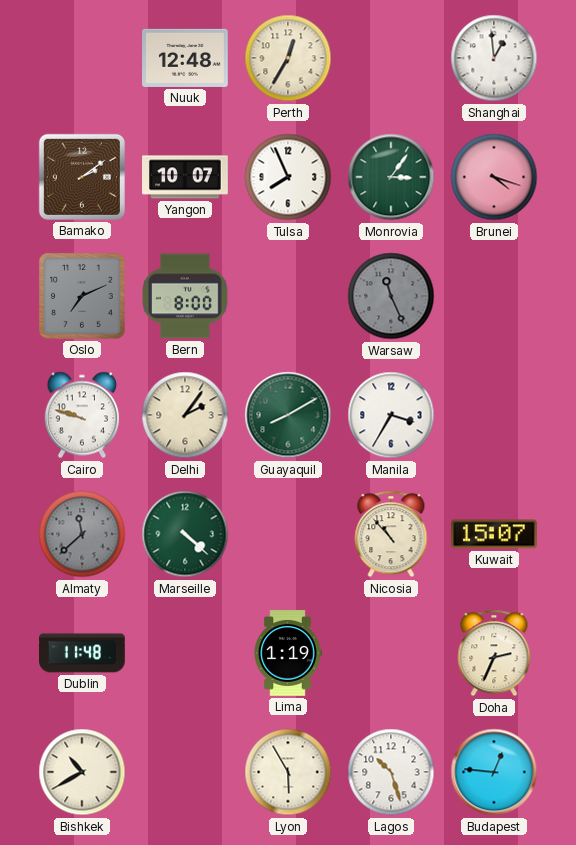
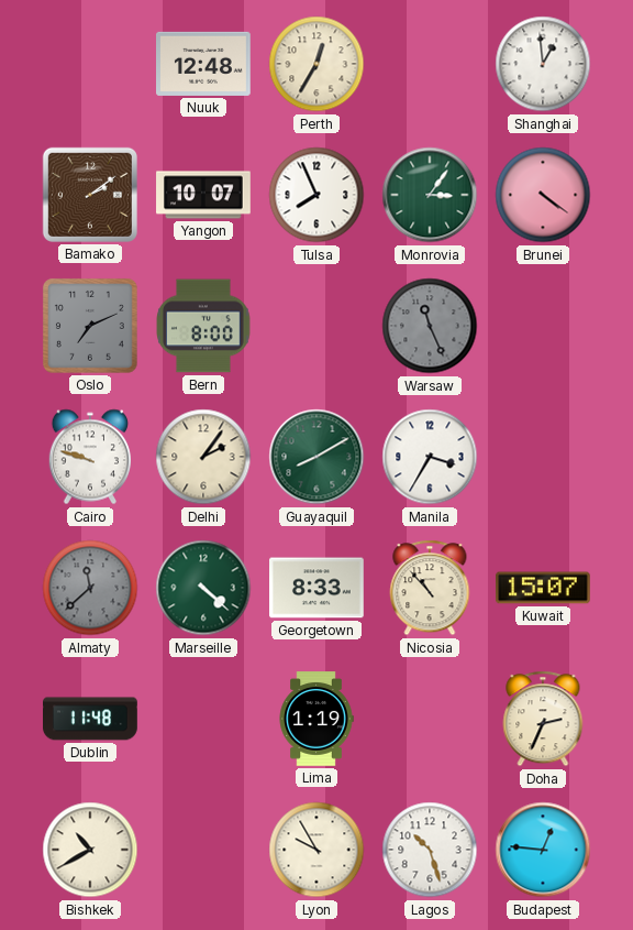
Brunei: 4:18 -> 4:21 (543, 195)
Georgetown: none -> 8:33 (318, 588)
Lyon: 5:55 -> 9:55 (316, 850)
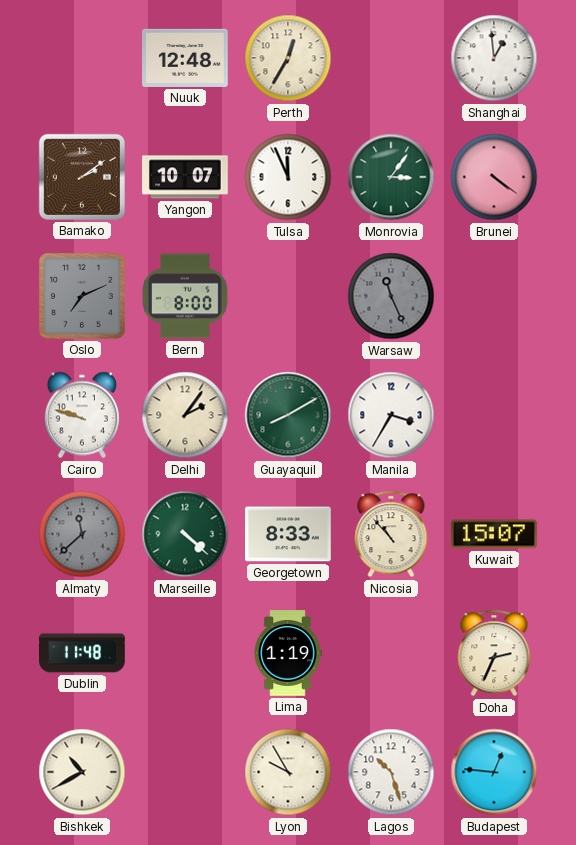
Tulsa: 7:56 -> 11:56 (288, 177)
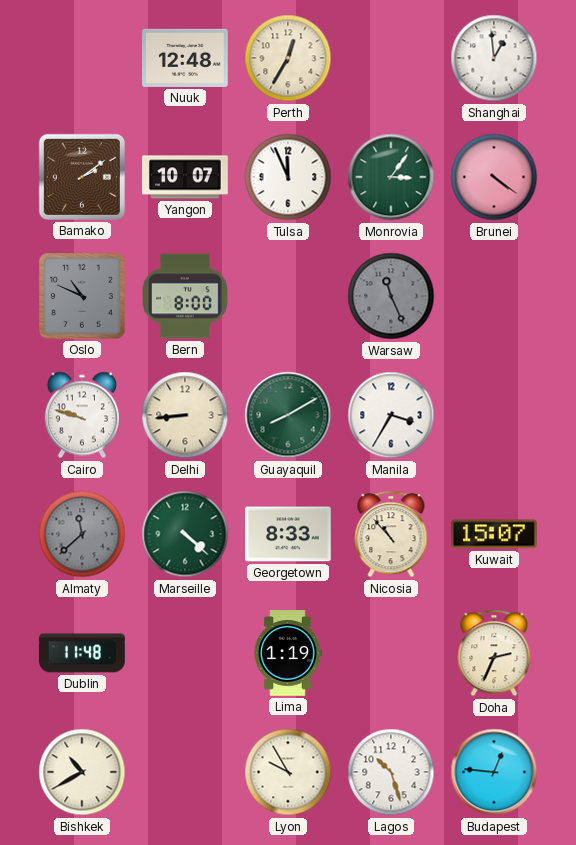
Oslo: 7:11 -> 10:49 (82, 296)
Delhi: 2:06 -> 8:44 (185, 415)
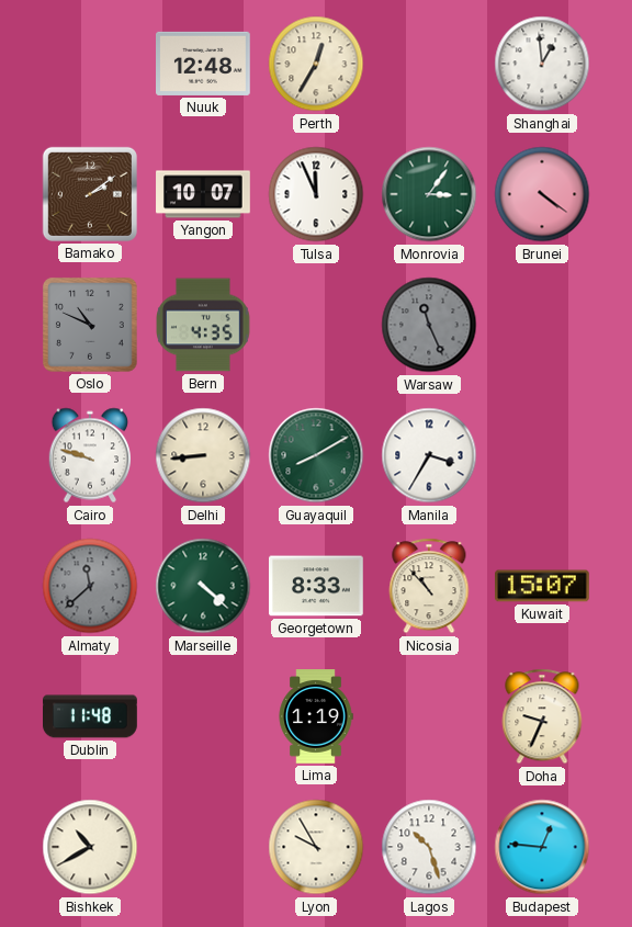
Bern: 8:00 -> 4:35 (203, 325)
Doha: 2:34 -> 9:34 (542, 716)
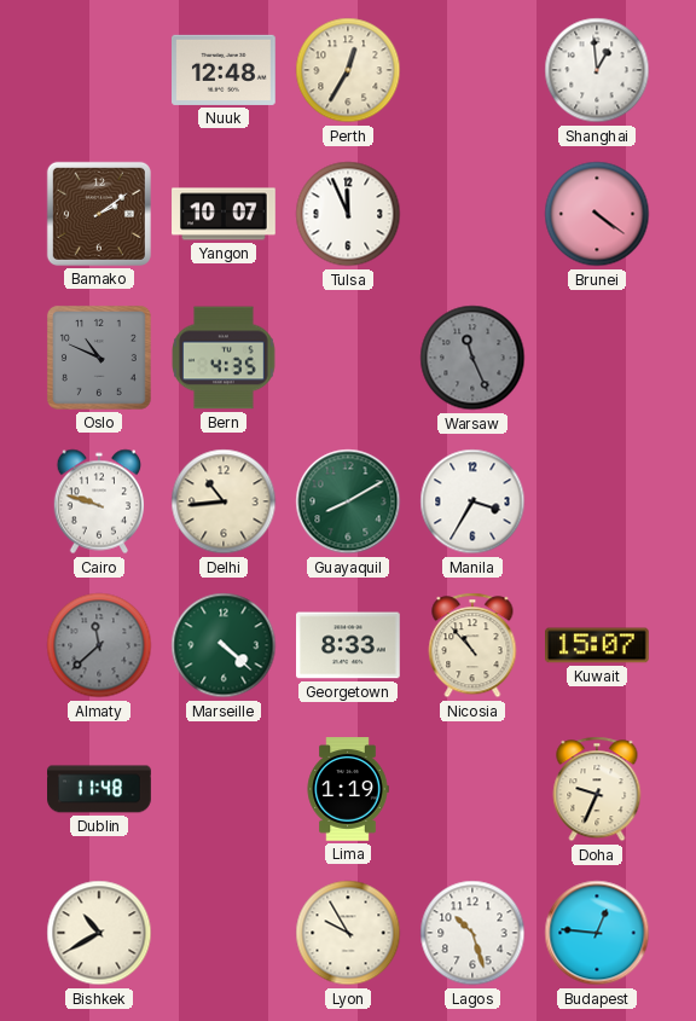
Monrovia: 3:06 -> none (429, 194)
Delhi: 8:44 -> 10:44 (224, 501)
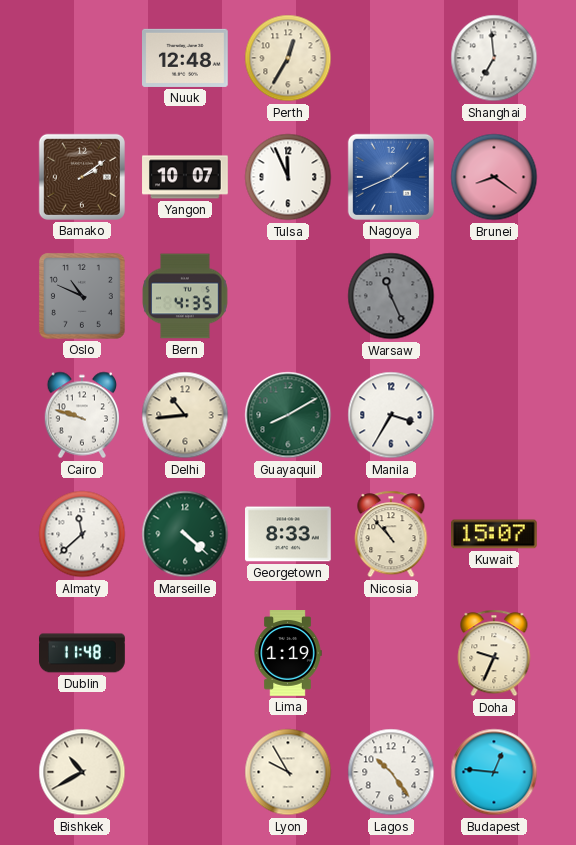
Shanghai: 12:59 -> 6:59 (494, 58)
Nagoya: none -> 1:41 (391, 177)
Brunei: 4:21 -> 8:21 (494, 177)
Almaty dial: grey -> white (82, 534)
Lagos: 10:27 -> 10:24 (391, 772)
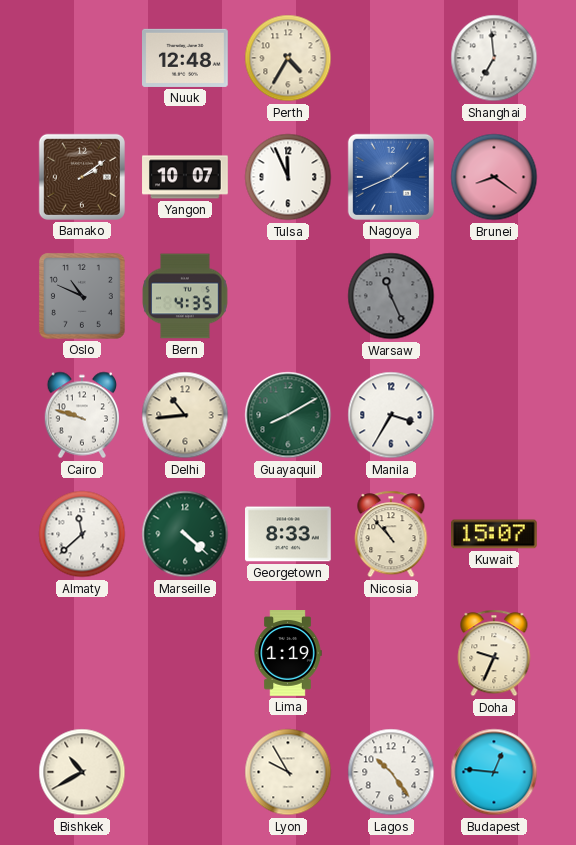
Perth: 12:35 -> 4:35 (288, 58)
Dublin: 11:48 -> none (83, 653)
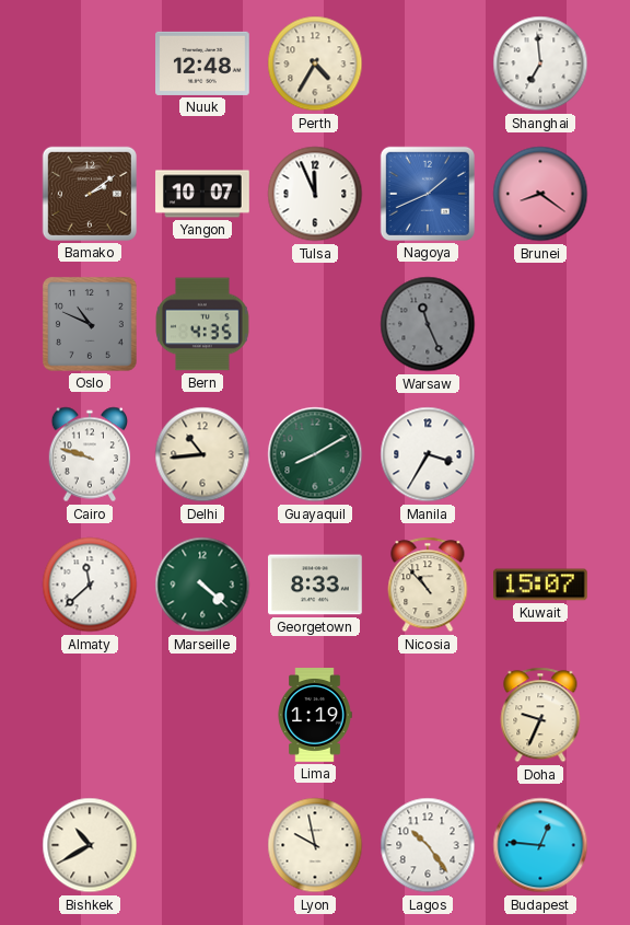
Lyon: 9:55 -> 9:58 (315, 845)
